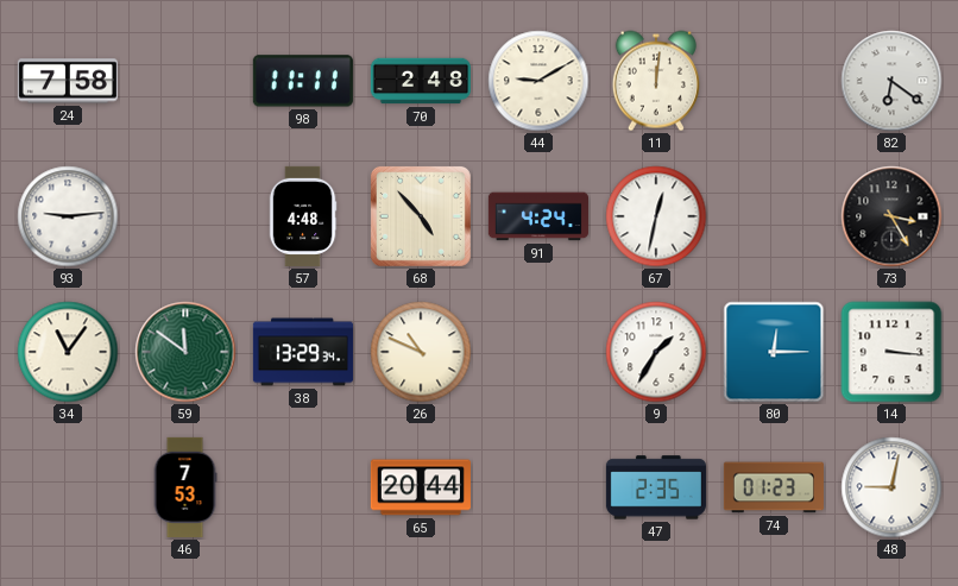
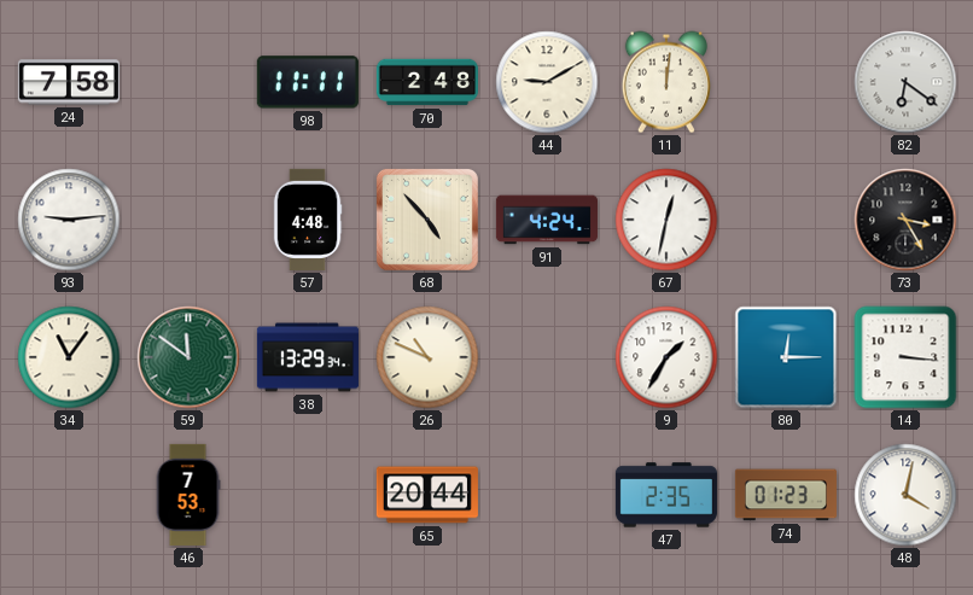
48: 9:02 -> 4:02 (905, 495)
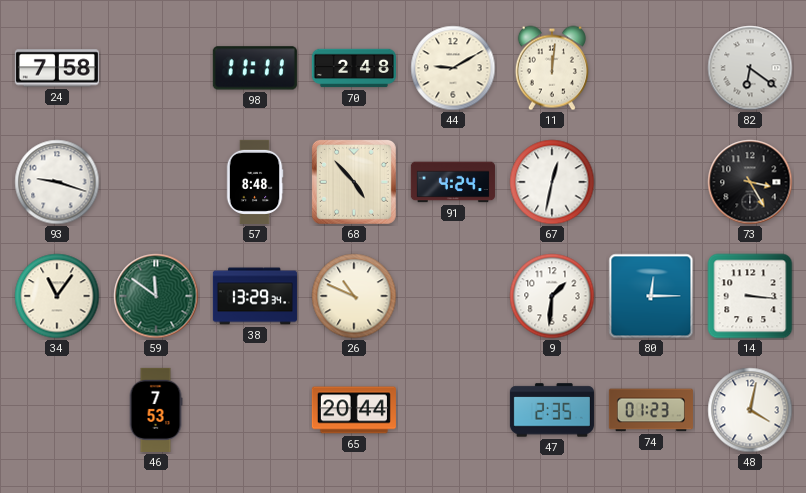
93: 9:14 -> 9:18 (57, 182)
57: 4:48 -> 8:48 (255, 182)
9: 1:35 -> 1:31 (552, 296)
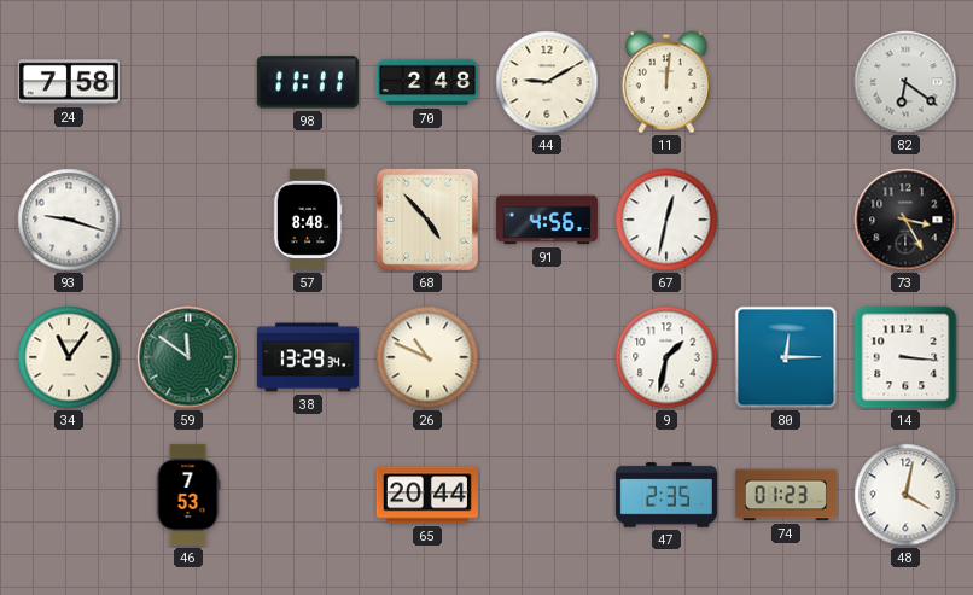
91: 4:24 -> 4:56 (547, 220)
9: 1:31 -> 1:32 (666, 357)
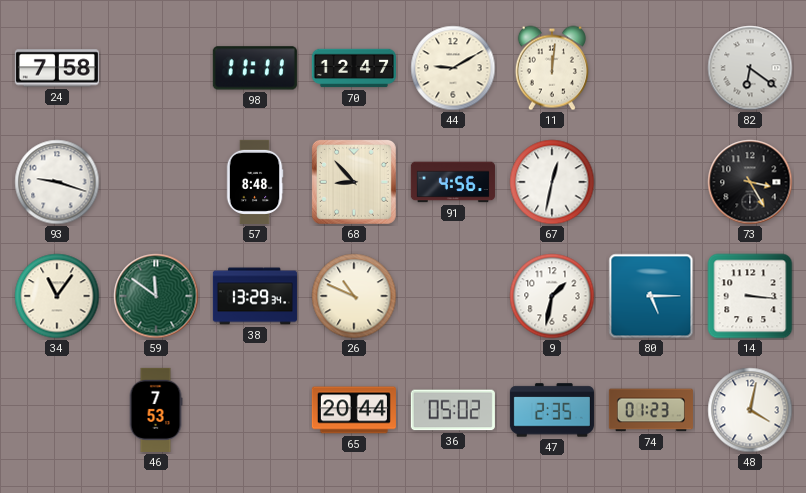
70: 2:48 -> 12:47 (354, 68)
68: 4:53 -> 8:53 (354, 182)
80: 12:15 -> 5:15 (651, 296)
36: none -> 05:02 (453, 410)
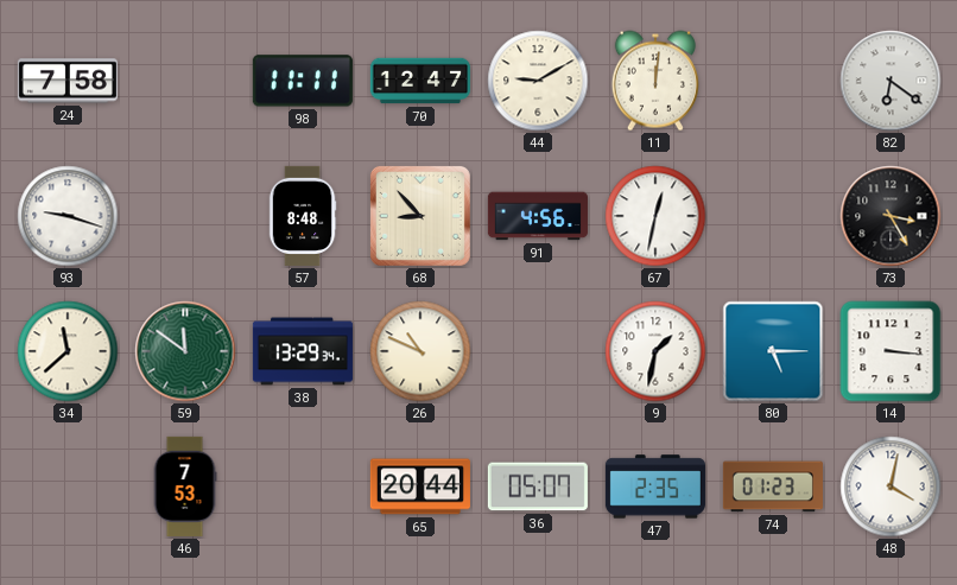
34: 11:06 -> 11:38 (68, 351)
36: 05:02 -> 05:07 (538, 487)
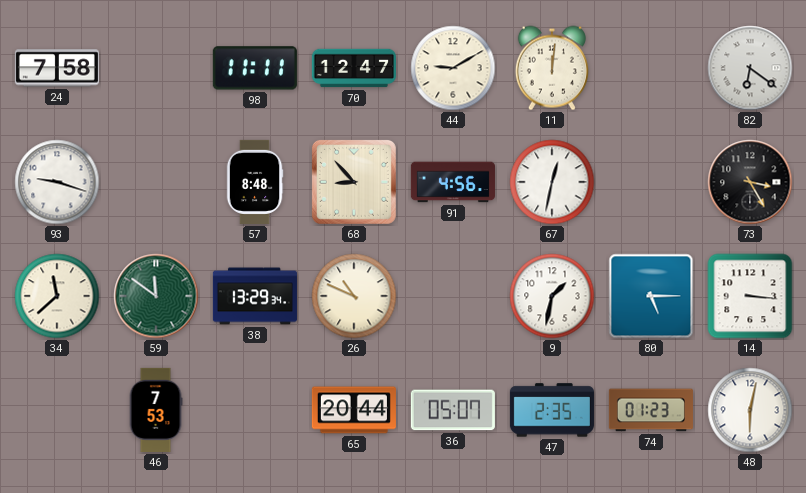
48: 4:02 -> 6:02 (750, 410)
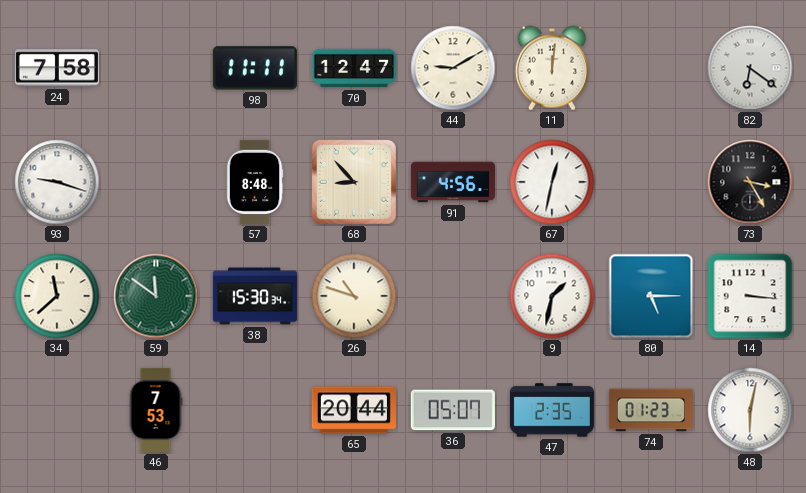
38: 13:29 -> 15:30 (255, 296)
26: 10:49 -> 10:48 (354, 296)
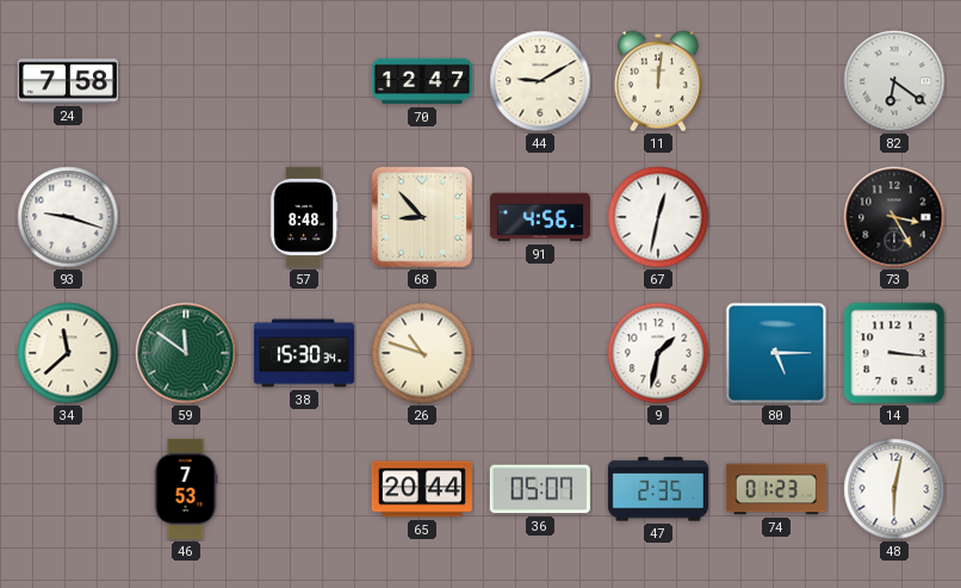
98: 11:11 -> none (255, 68)
